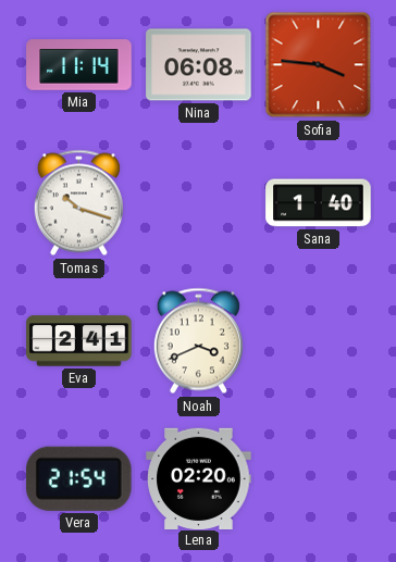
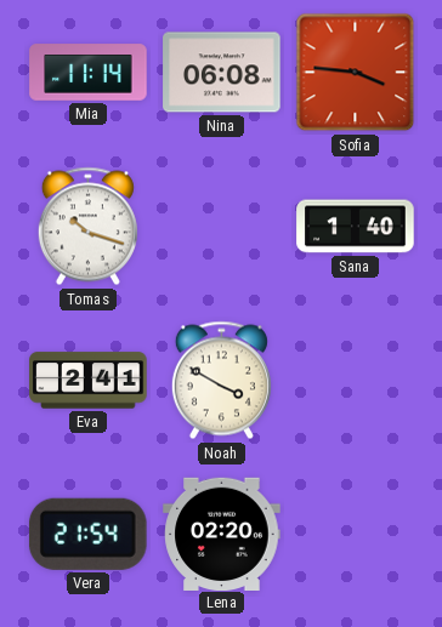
Noah: 3:41 -> 3:50 (221, 381)
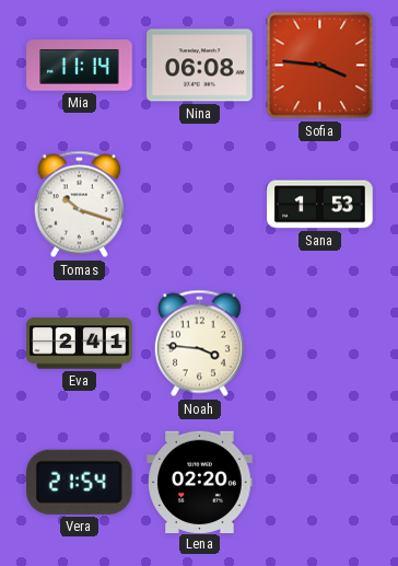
Sana: 1:40 -> 1:53 (320, 205)
Noah: 3:50 -> 3:46 (199, 344)
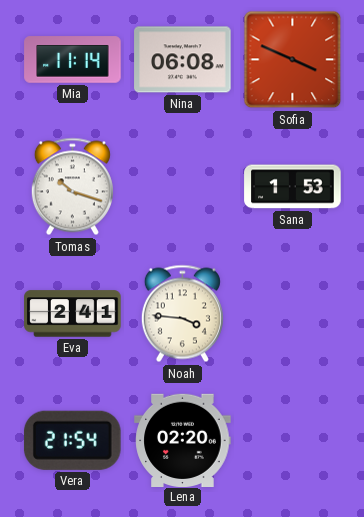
Sofia: 3:46 -> 3:49 (293, 60)
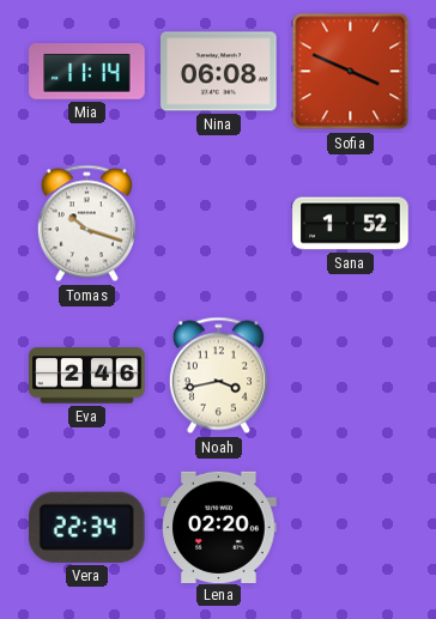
Sana: 1:53 -> 1:52 (351, 224)
Eva: 2:41 -> 2:46 (87, 376)
Noah: 3:46 -> 3:43 (218, 376)
Vera: 21:54 -> 22:34 (86, 527)
